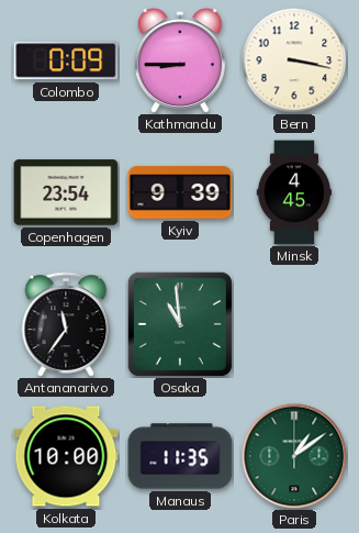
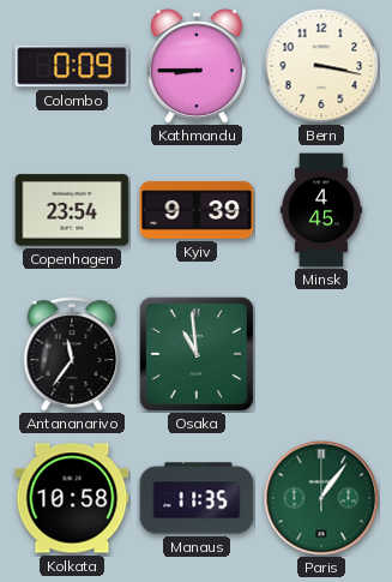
Kolkata: 10:00 -> 10:58 (72, 498)
Paris: 1:09 -> 1:06 (321, 498)
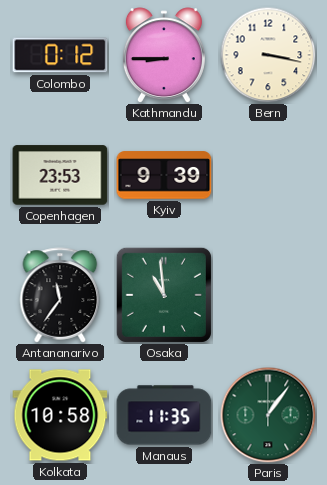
Colombo: 0:09 -> 0:12 (60, 55)
Copenhagen: 23:54 -> 23:53 (60, 175)
Minsk: 4:45 -> none (321, 210)
